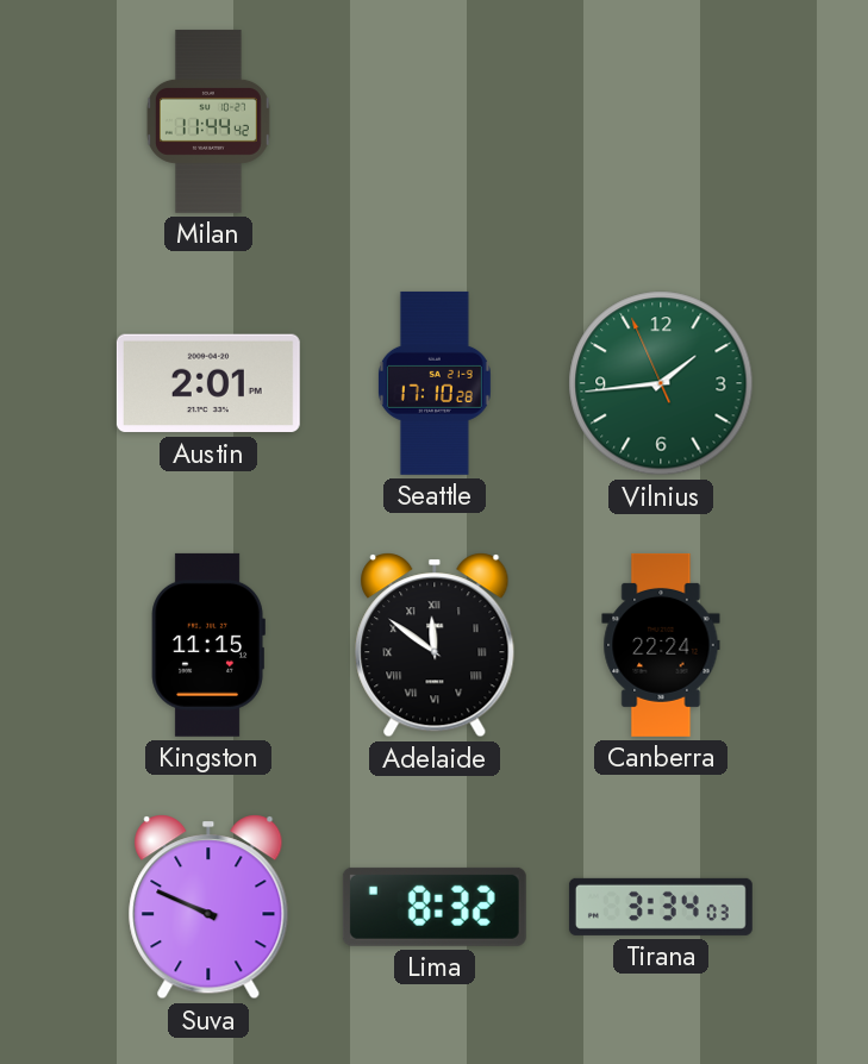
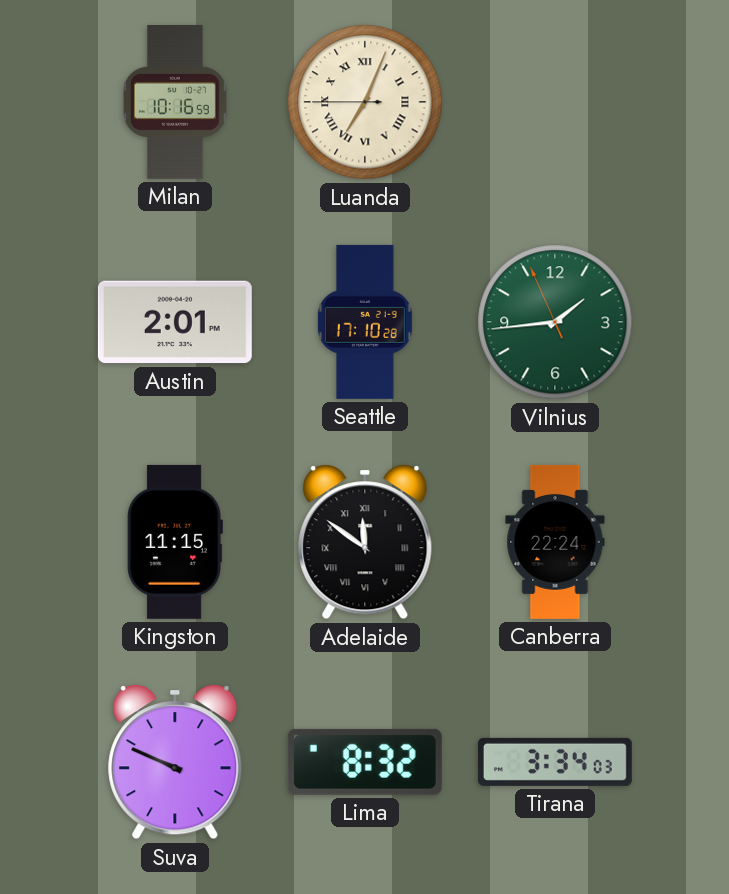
Milan: 11:44 -> 10:16 (175, 102)
Luanda: none -> 7:03 (365, 102)
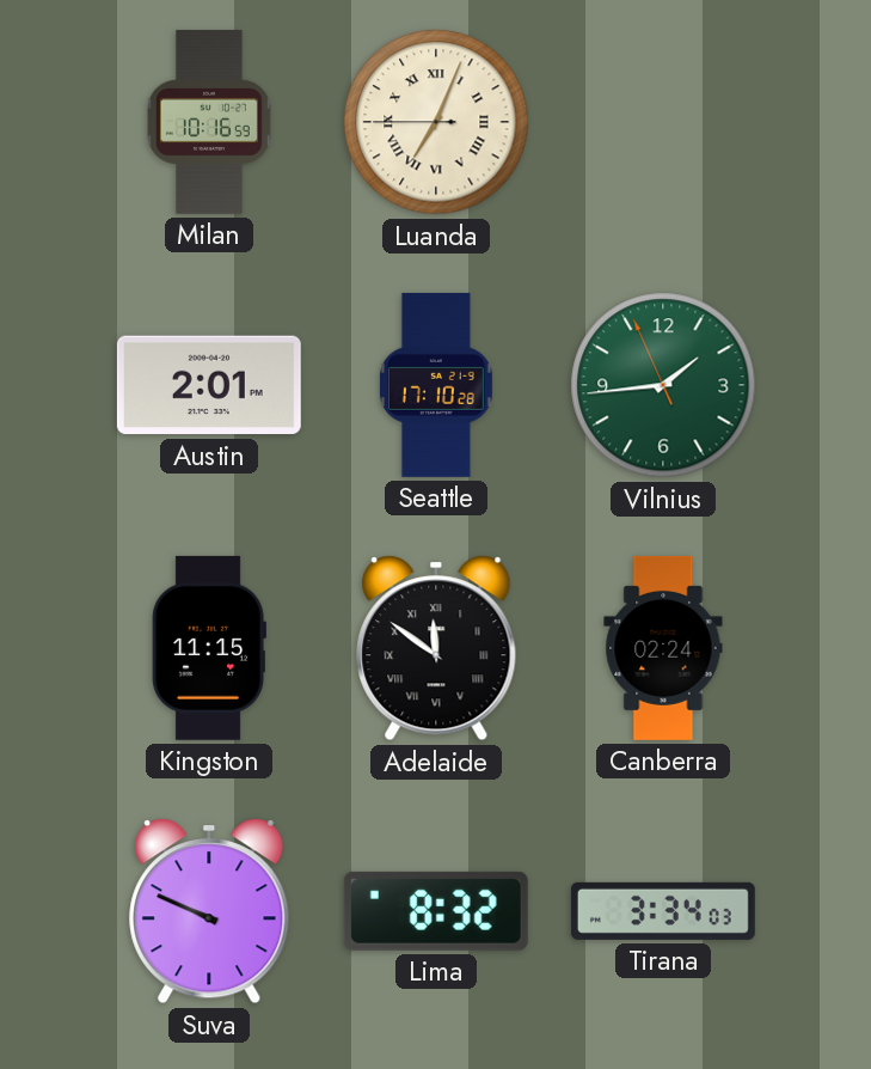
Canberra: 22:24 -> 02:24 (663, 648)
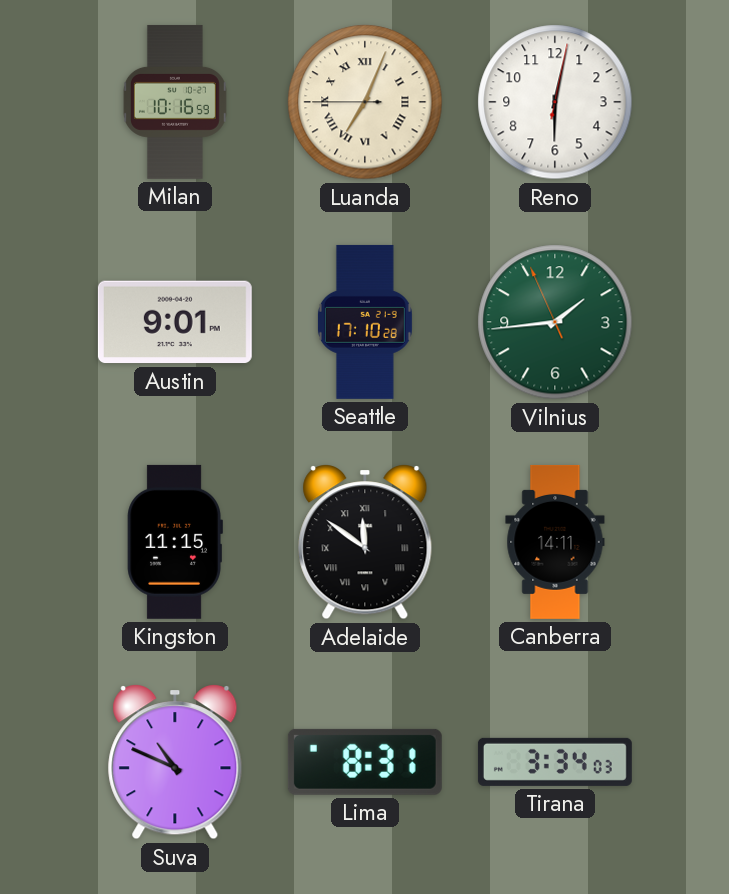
Reno: none -> 6:02 (555, 102)
Austin: 2:01 -> 9:01 (175, 322)
Canberra: 02:24 -> 14:11 (555, 542)
Suva: 9:49 -> 10:49 (175, 762)
Lima: 8:32 -> 8:31 (365, 762)
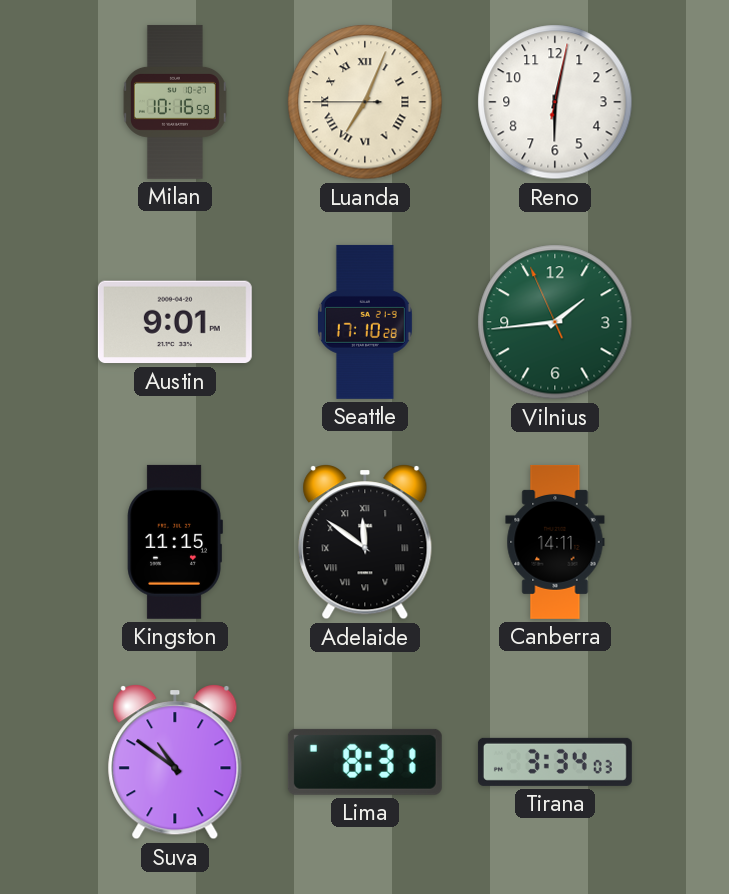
Suva: 10:49 -> 10:51 (175, 762)
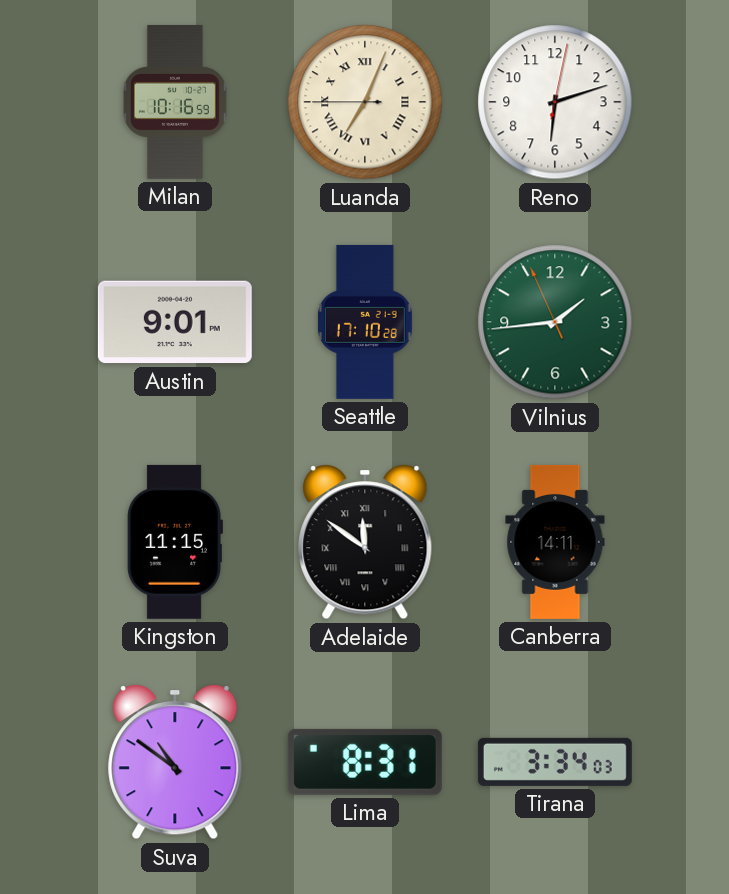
Reno: 6:02 -> 6:12 (555, 102)
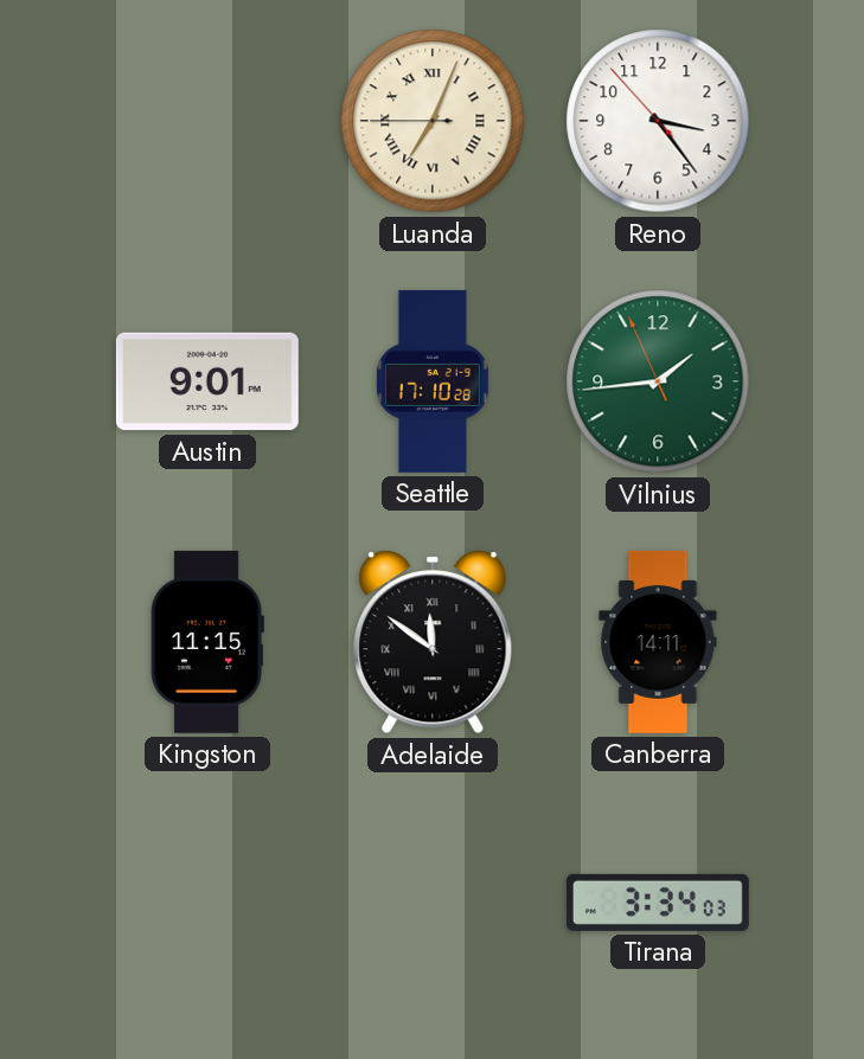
Milan: 10:16 -> none (175, 102)
Reno: 6:12 -> 3:23 (658, 121)
Suva: 10:51 -> none (175, 762)
Lima: 8:31 -> none (365, 762)
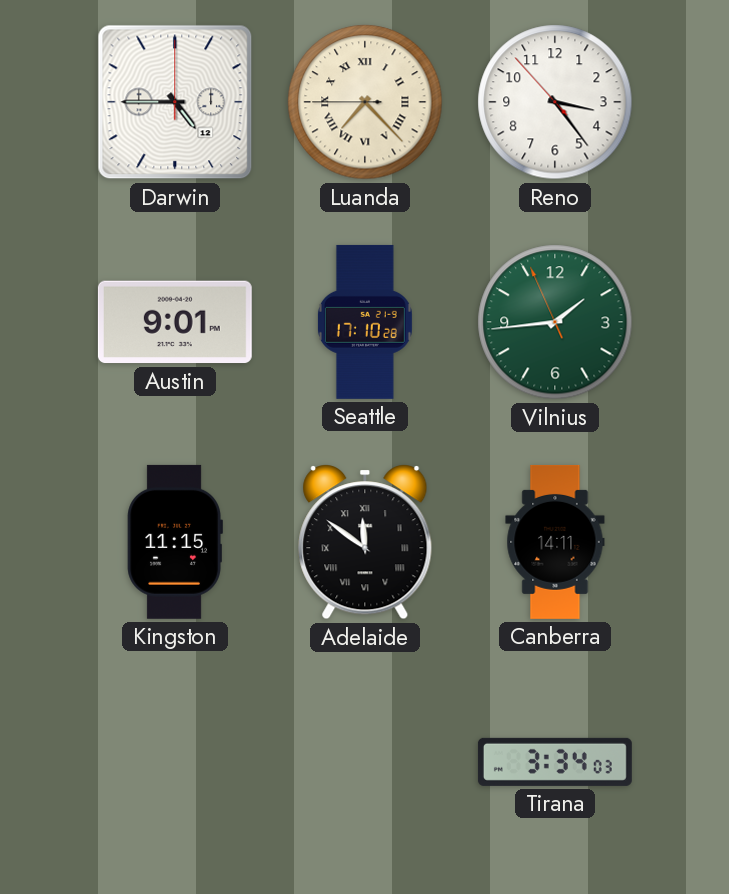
Darwin: none -> 4:45 (175, 102)
Luanda: 7:03 -> 7:22 (365, 102)
